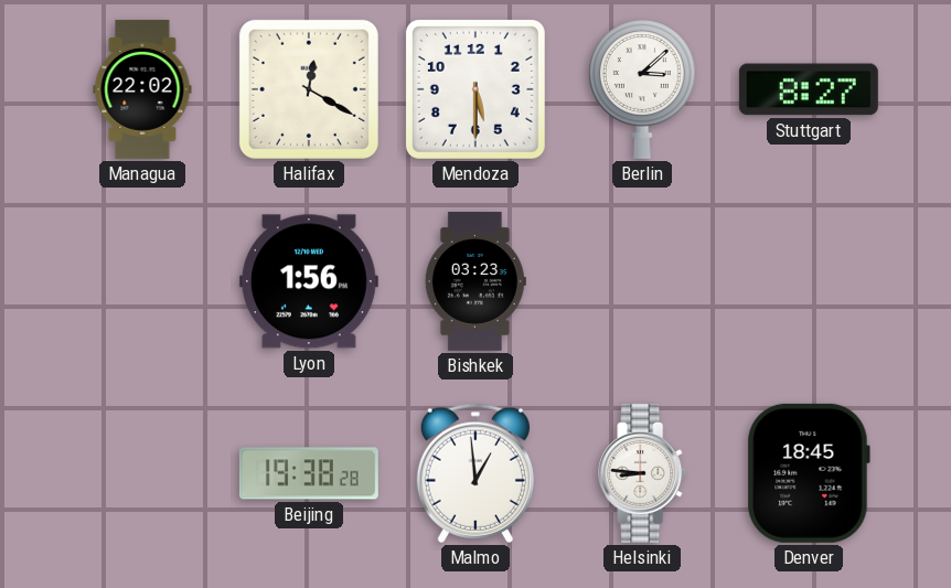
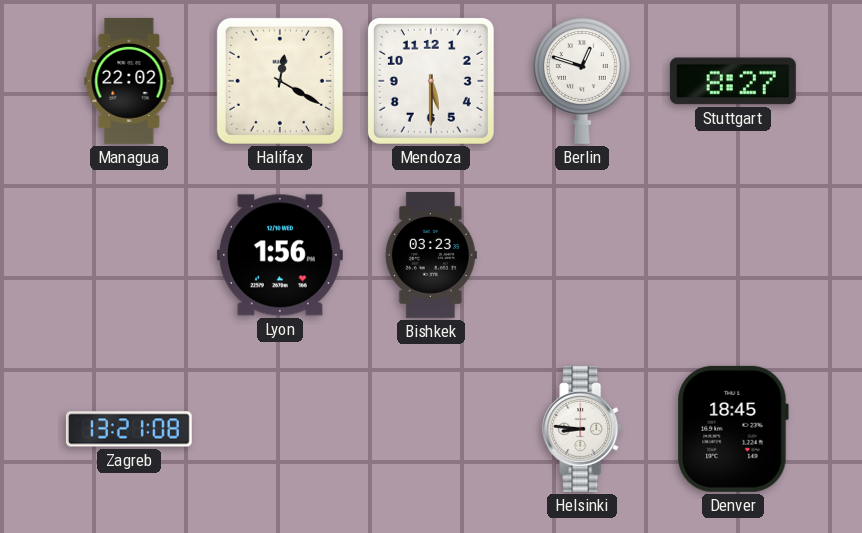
Berlin: 3:08 -> 12:48 (582, 81)
Zagreb: none -> 13:21 (129, 429)
Beijing: 19:38 -> none (309, 473)
Malmo: 12:59 -> none (475, 473)
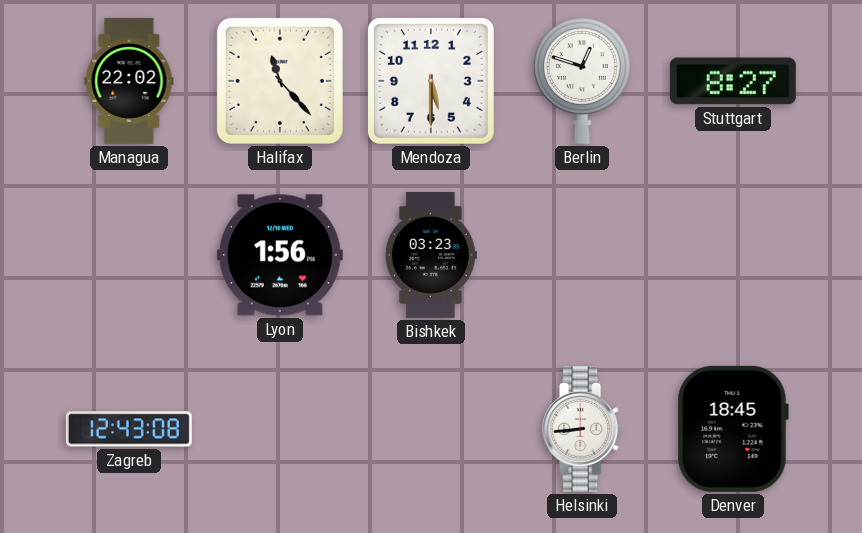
Halifax: 12:20 -> 11:23 (280, 81)
Zagreb: 13:21 -> 12:43 (129, 429)
Helsinki: 8:46 -> 8:44 (583, 429)
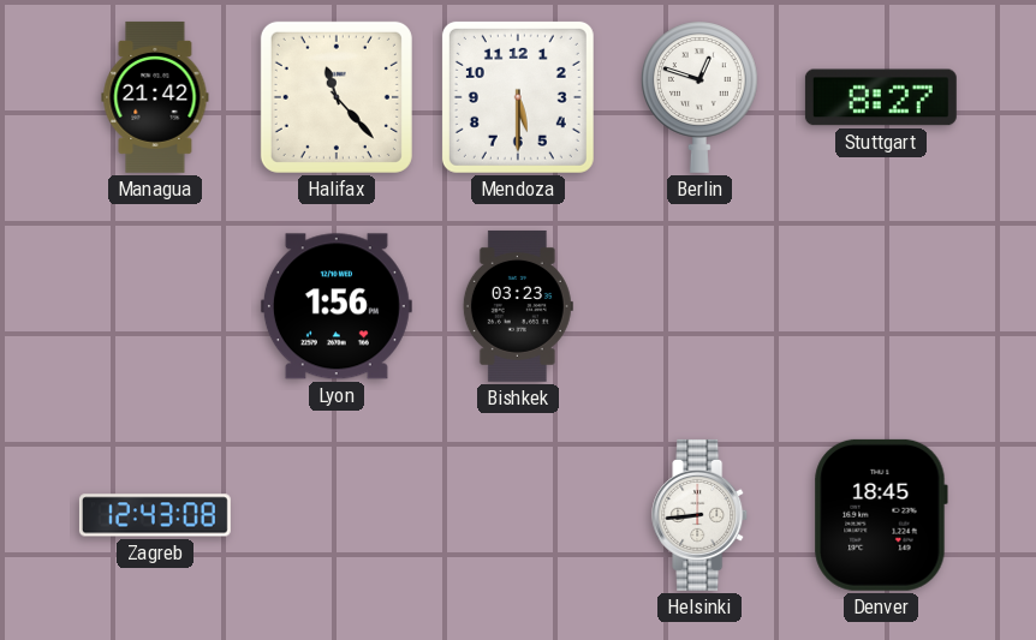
Managua: 22:02 -> 21:42 (155, 97)
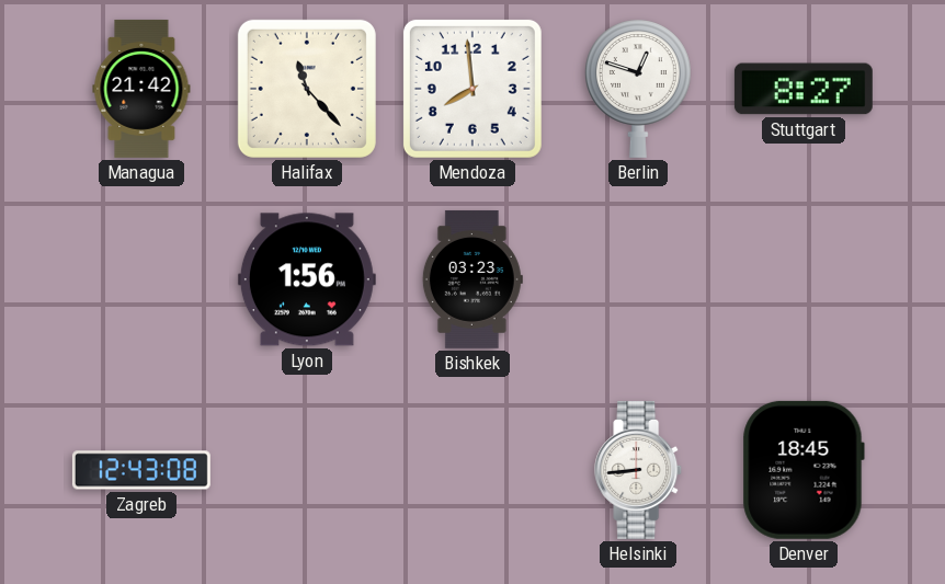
Mendoza: 5:30 -> 7:59 (472, 89)
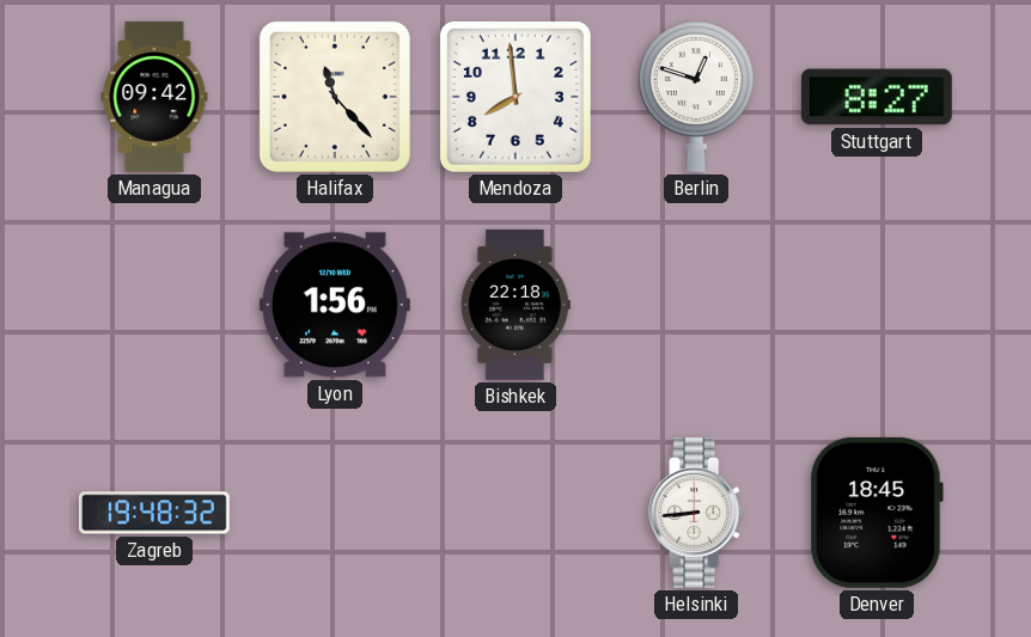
Managua: 21:42 -> 09:42 (154, 97)
Bishkek: 03:23 -> 22:18 (515, 305)
Zagreb: 12:43 -> 19:48 (154, 513)
